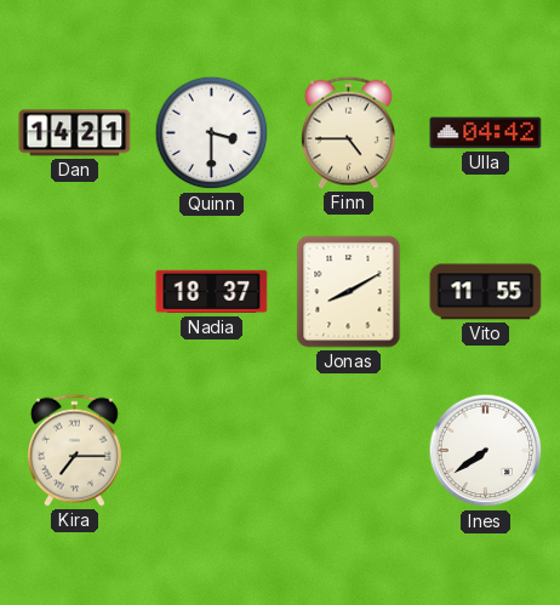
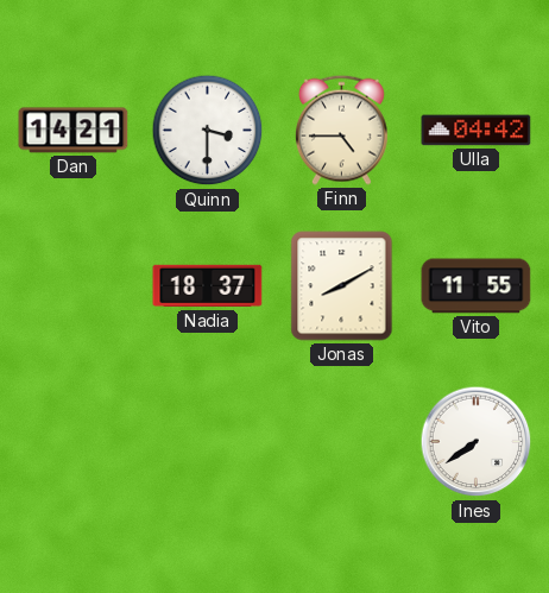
Kira: 7:15 -> none (74, 450)
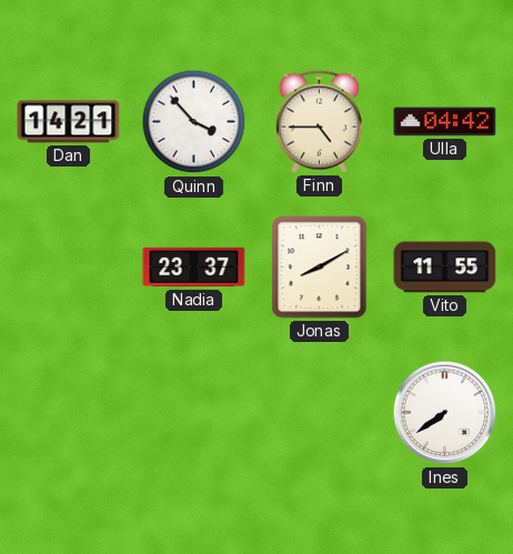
Quinn: 3:30 -> 3:53 (194, 122)
Nadia: 18:37 -> 23:37 (194, 268)
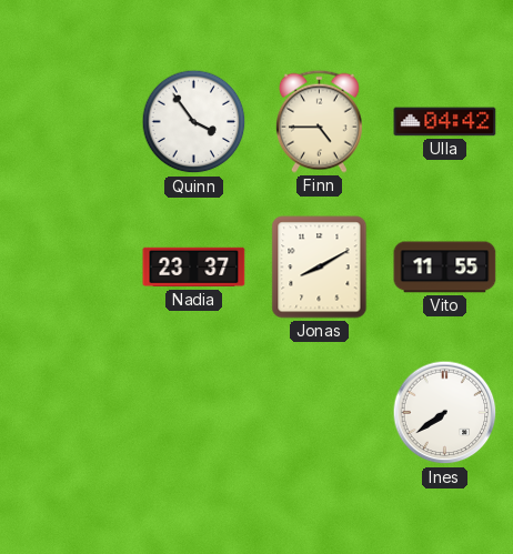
Dan: 14:21 -> none (69, 122)
Quinn: 3:53 -> 3:54 (194, 122)
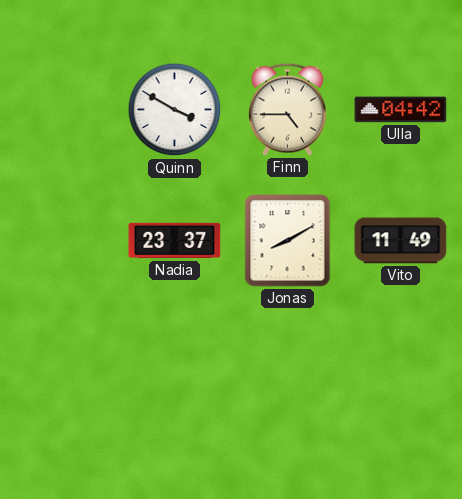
Quinn: 3:54 -> 3:50 (175, 110)
Vito: 11:55 -> 11:49 (401, 241)
Ines: 7:39 -> none (445, 413)
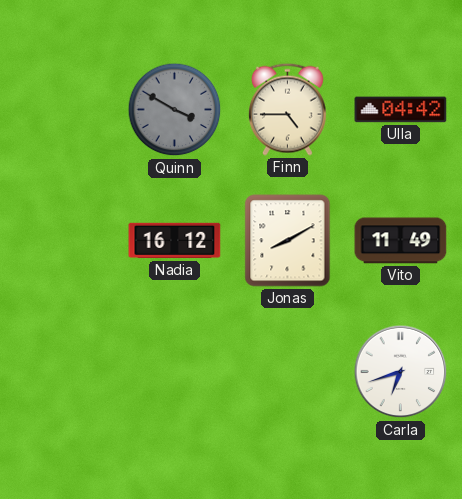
Quinn dial: white -> grey (175, 110)
Nadia: 23:37 -> 16:12 (175, 241)
Carla: none -> 6:42 (401, 372)
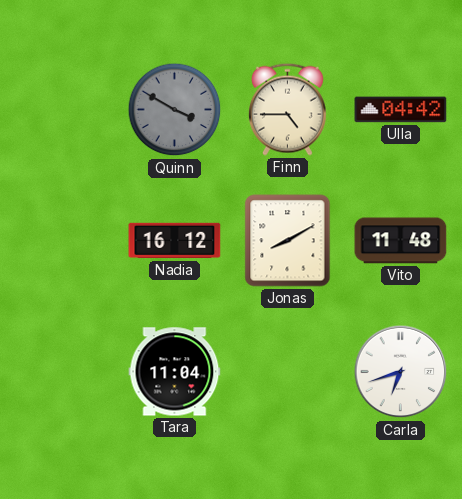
Vito: 11:49 -> 11:48 (401, 241)
Tara: none -> 11:04 (175, 372)
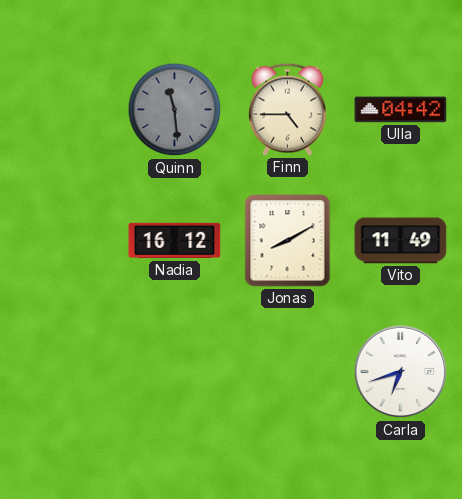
Quinn: 3:50 -> 11:29 (175, 110)
Vito: 11:48 -> 11:49 (401, 241)
Tara: 11:04 -> none (175, 372)
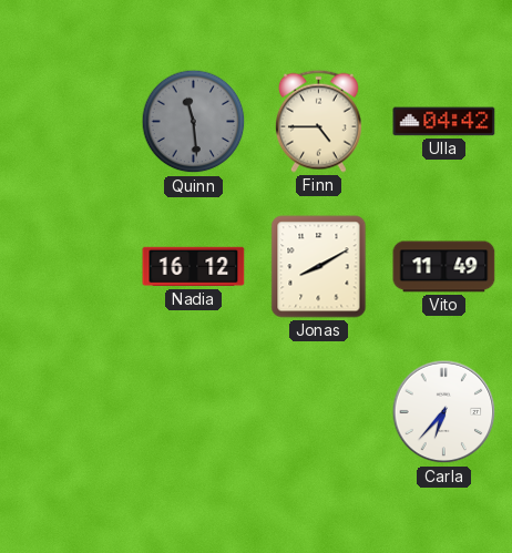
Carla: 6:42 -> 6:37 (444, 412)
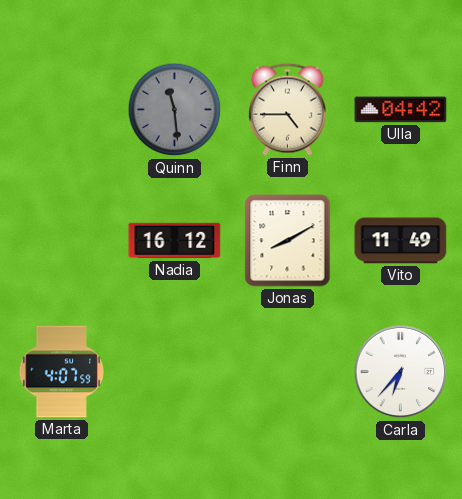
Marta: none -> 4:07 (62, 372)
